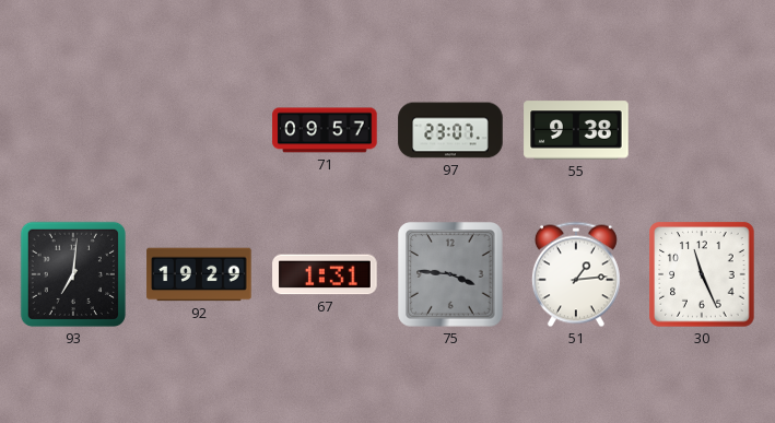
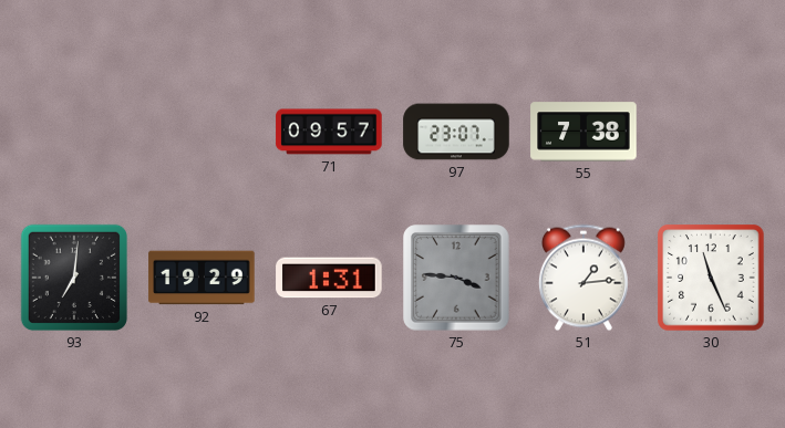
55: 9:38 -> 7:38 (583, 132)
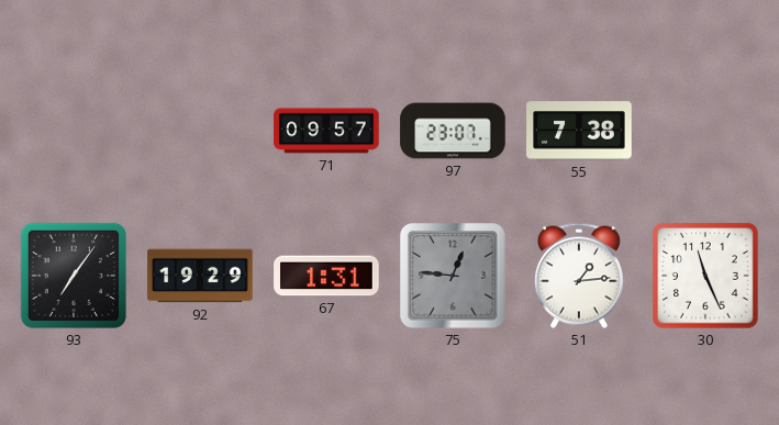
93: 7:01 -> 7:06 (74, 276)
75: 3:46 -> 12:46 (453, 276)
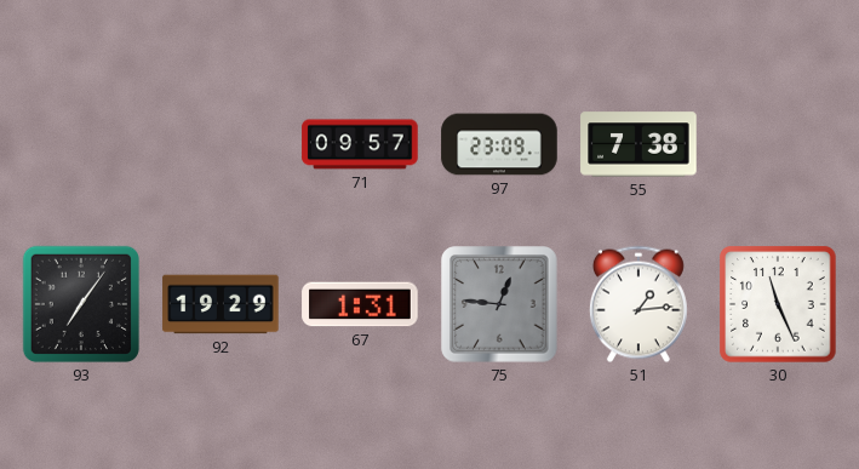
97: 23:07 -> 23:09 (499, 144)
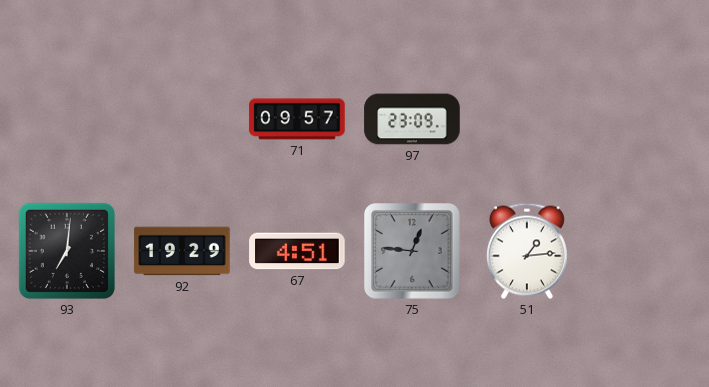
55: 7:38 -> none (638, 144)
93: 7:06 -> 7:01 (67, 251)
67: 1:31 -> 4:51 (297, 251)
30: 11:26 -> none (778, 304)
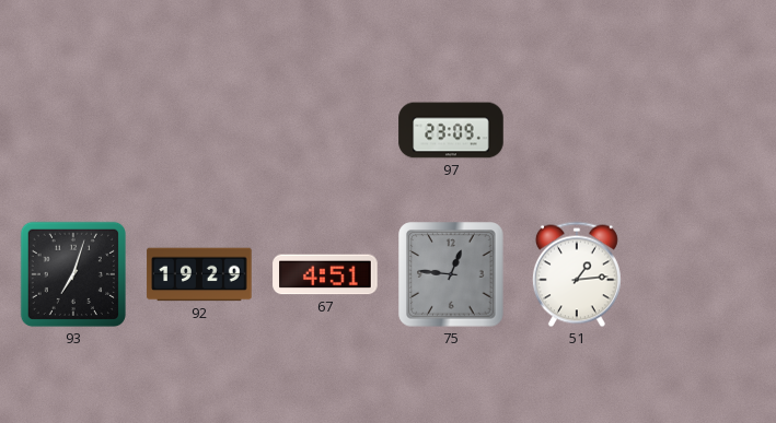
71: 09:57 -> none (297, 119)
93: 7:01 -> 7:03 (73, 274)
